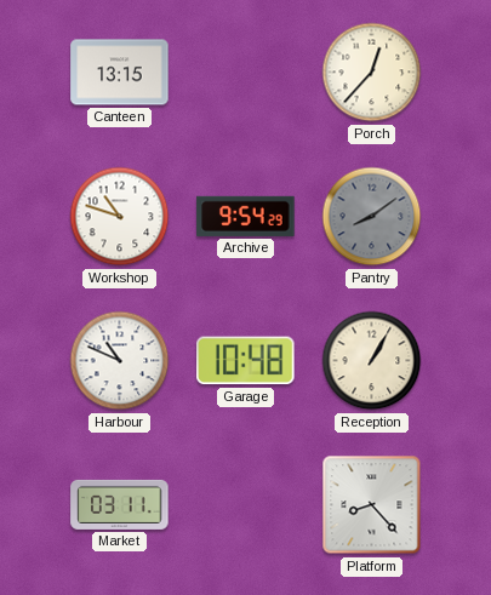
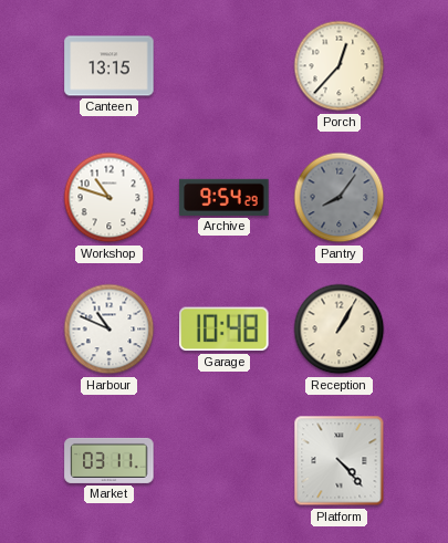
Pantry: 8:09 -> 8:06 (340, 198)
Platform: 8:23 -> 4:23 (340, 461)
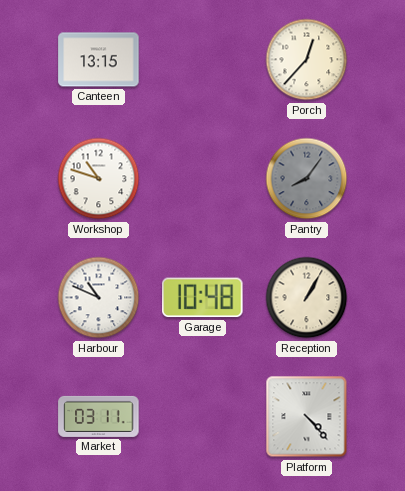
Archive: 9:54 -> none (225, 197)
